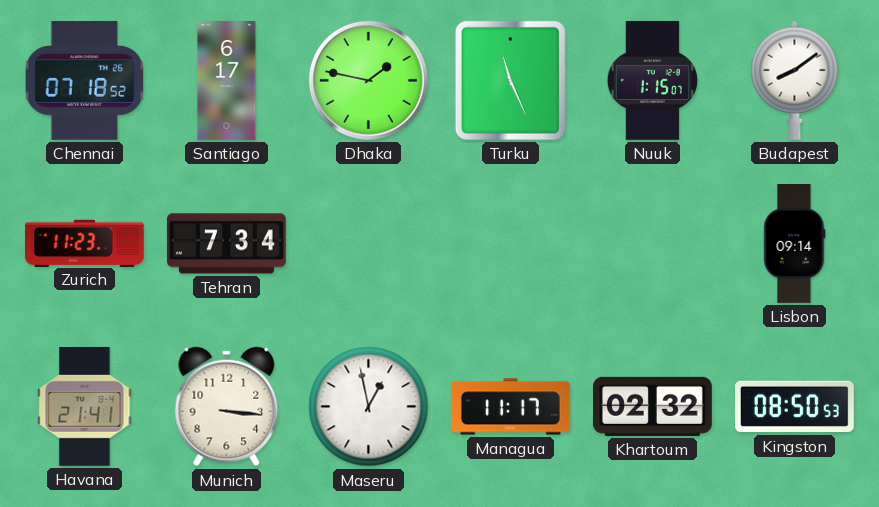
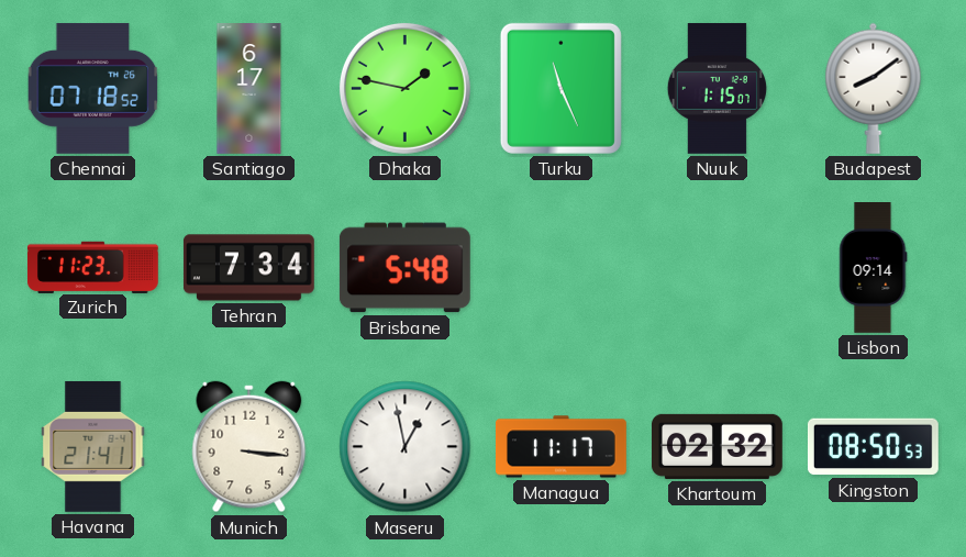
Brisbane: none -> 5:48 (404, 268)
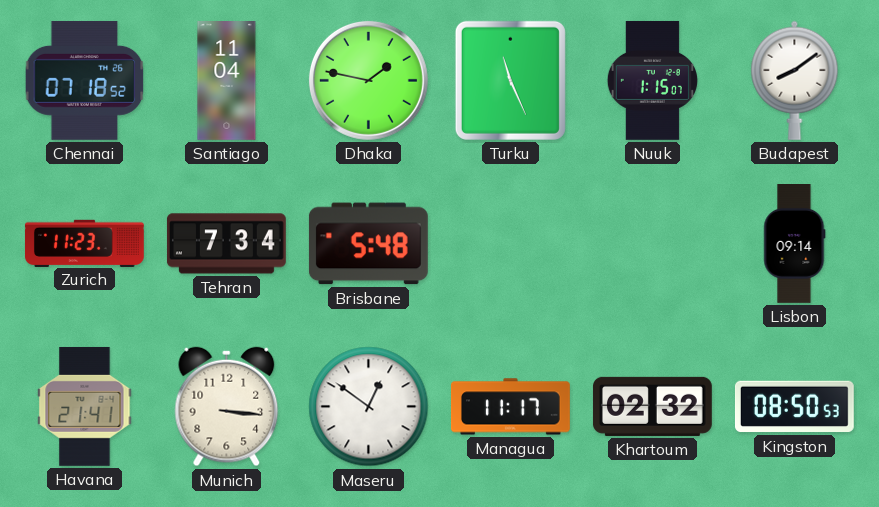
Santiago: 6:17 -> 11:04 (227, 81)
Maseru: 12:58 -> 12:51 (369, 407)
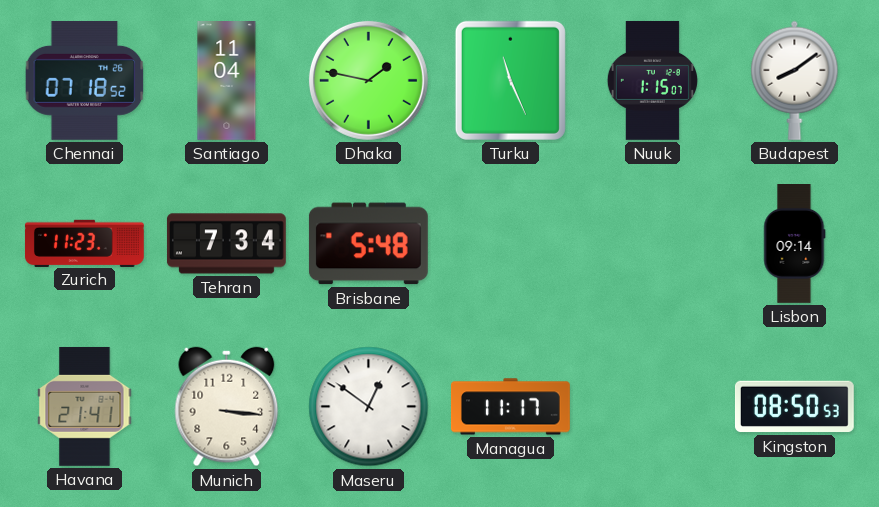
Khartoum: 02:32 -> none (652, 406)
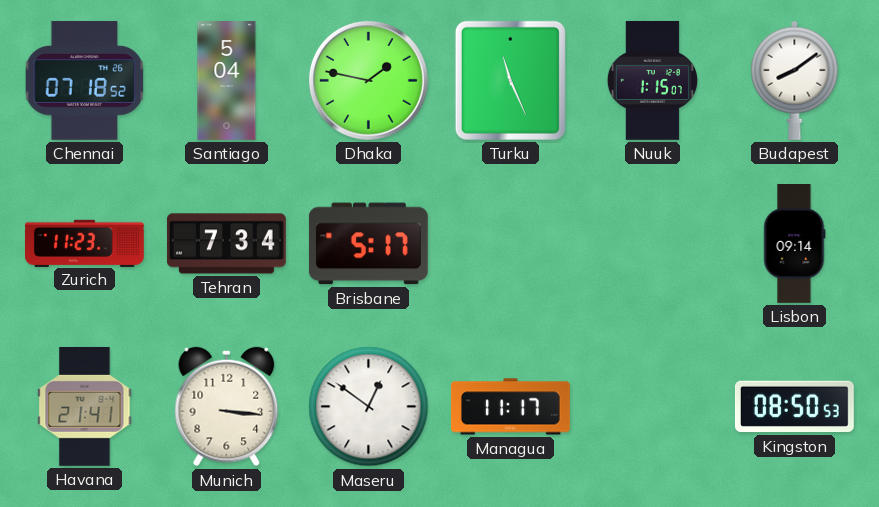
Santiago: 11:04 -> 5:04 (227, 81)
Brisbane: 5:48 -> 5:17 (368, 244)
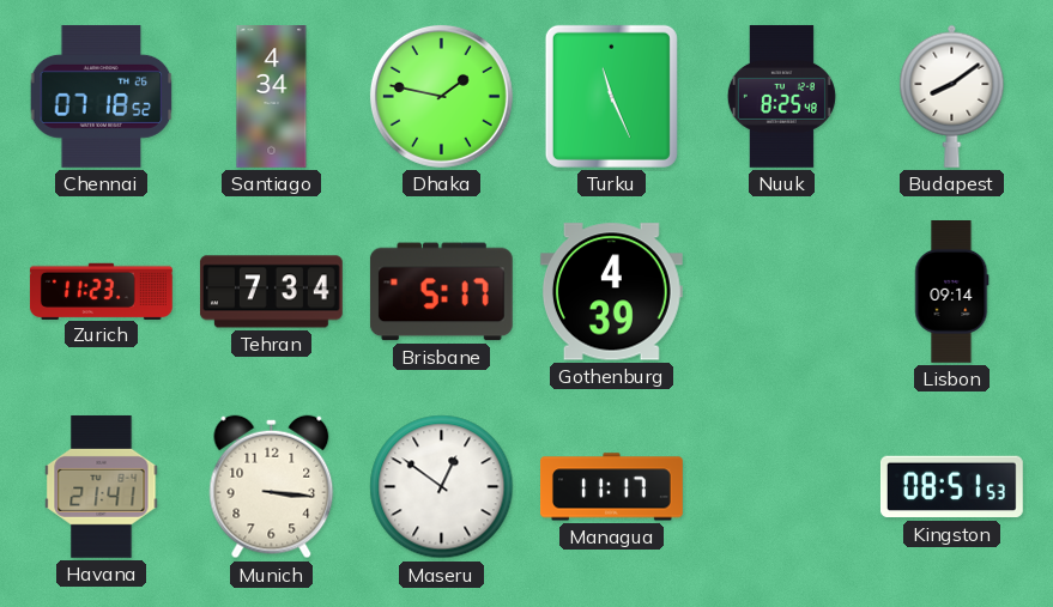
Santiago: 5:04 -> 4:34 (272, 97)
Nuuk: 1:15 -> 8:25 (781, 96)
Gothenburg: none -> 4:39 (611, 292)
Kingston: 08:50 -> 08:51 (951, 487)
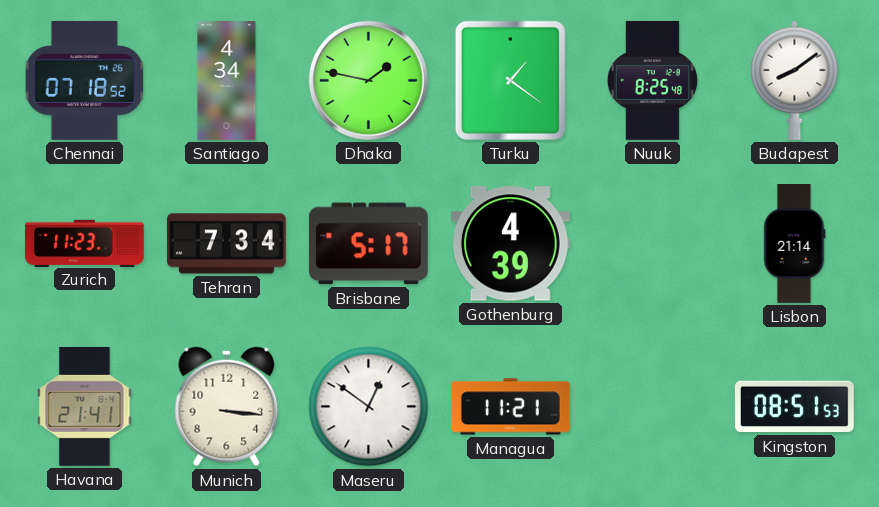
Turku: 11:26 -> 1:21 (510, 80)
Lisbon: 09:14 -> 21:14 (795, 244)
Managua: 11:17 -> 11:21 (511, 407)
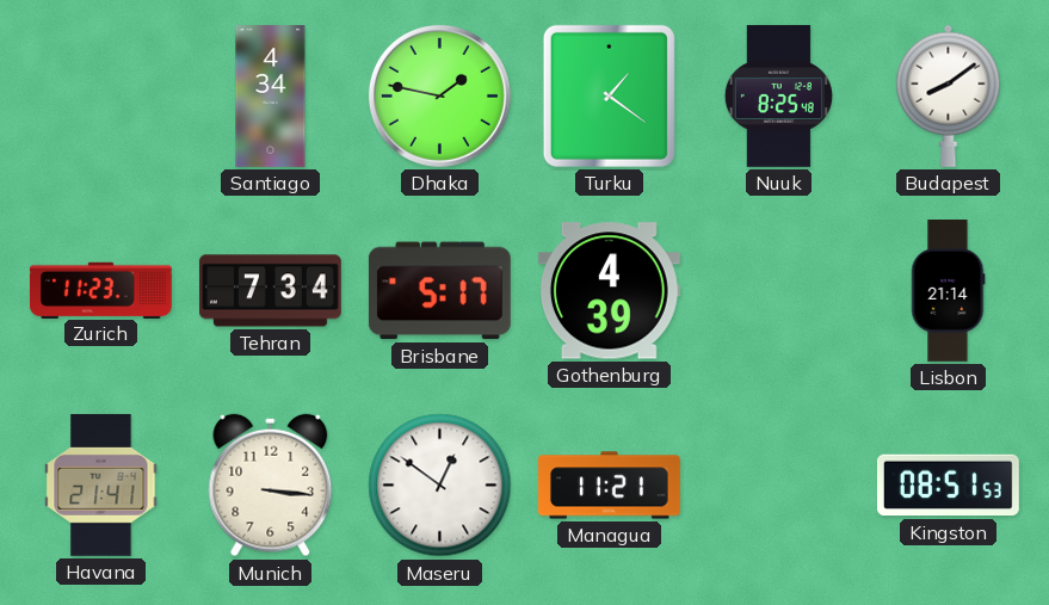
Chennai: 07:18 -> none (85, 80)
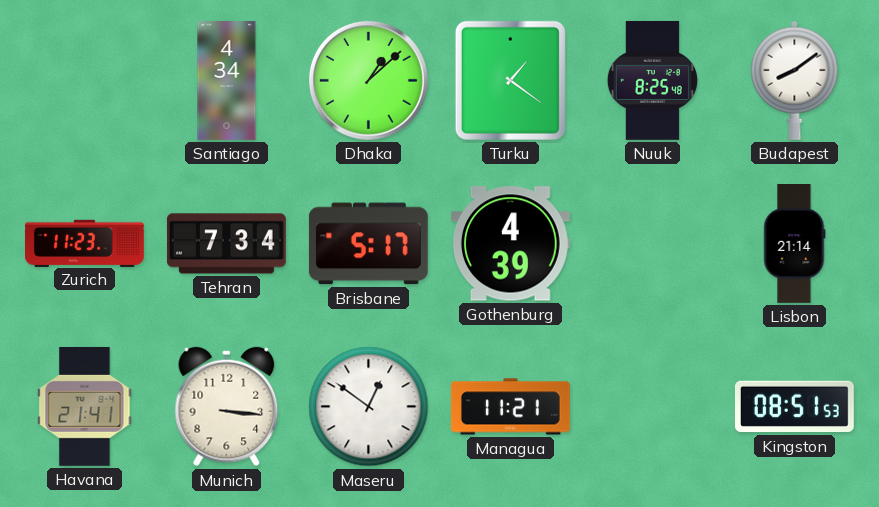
Dhaka: 1:47 -> 1:08 (368, 80)
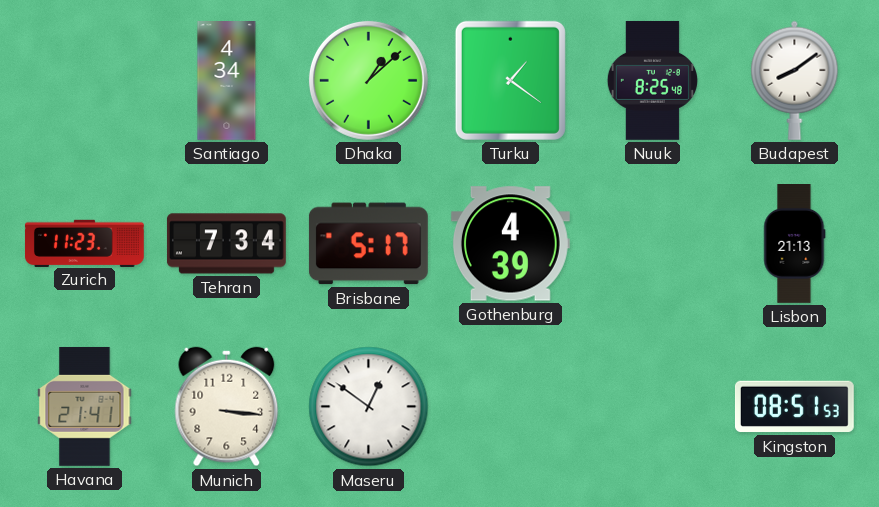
Lisbon: 21:14 -> 21:13 (795, 244)
Managua: 11:21 -> none (511, 407)
